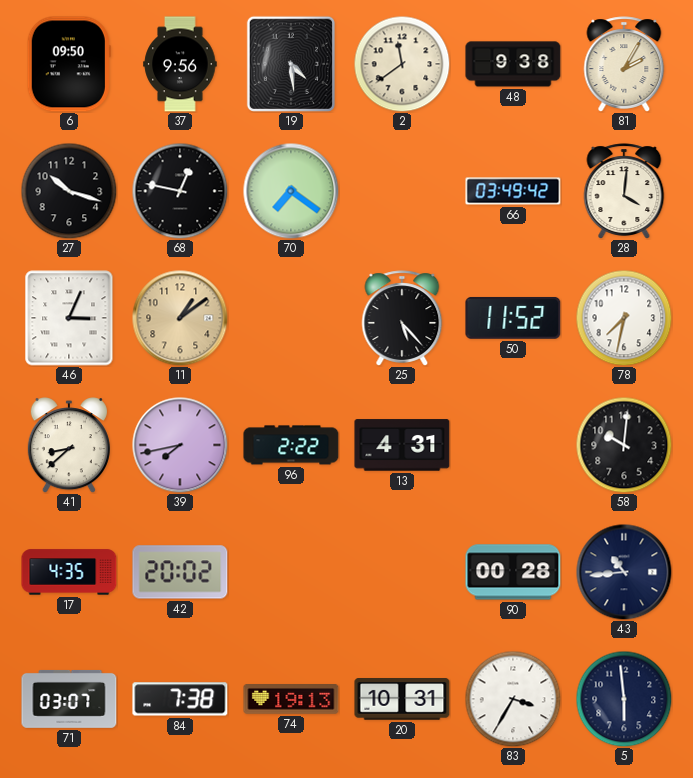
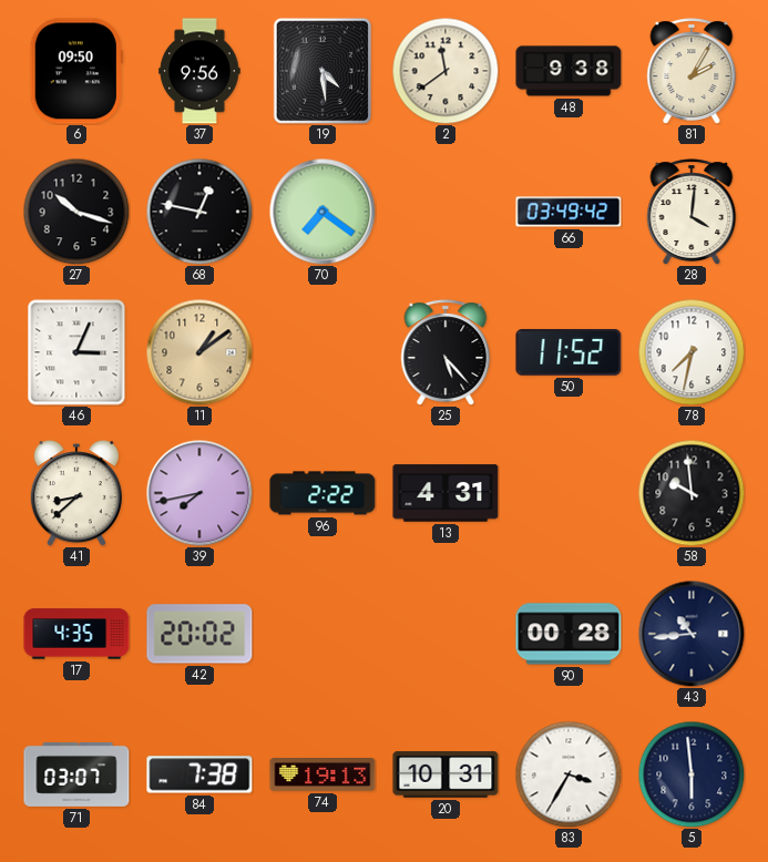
58: 10:01 -> 9:59 (692, 493)
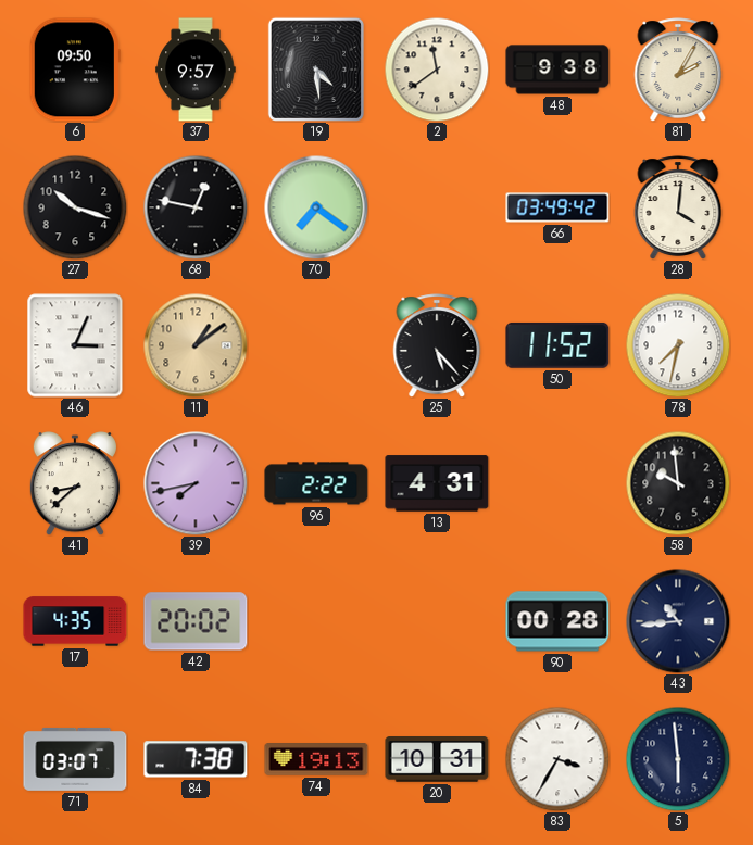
37: 9:56 -> 9:57 (196, 70)
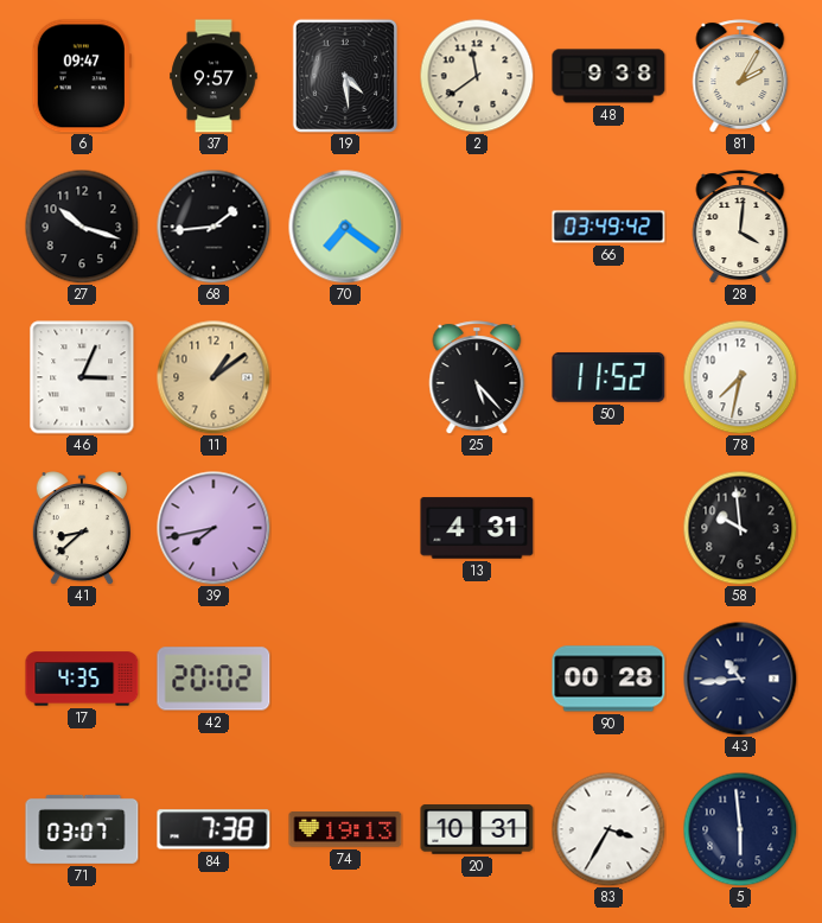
6: 09:50 -> 09:47 (82, 76)
68: 12:47 -> 1:44 (214, 227)
96: 2:22 -> none (316, 483)
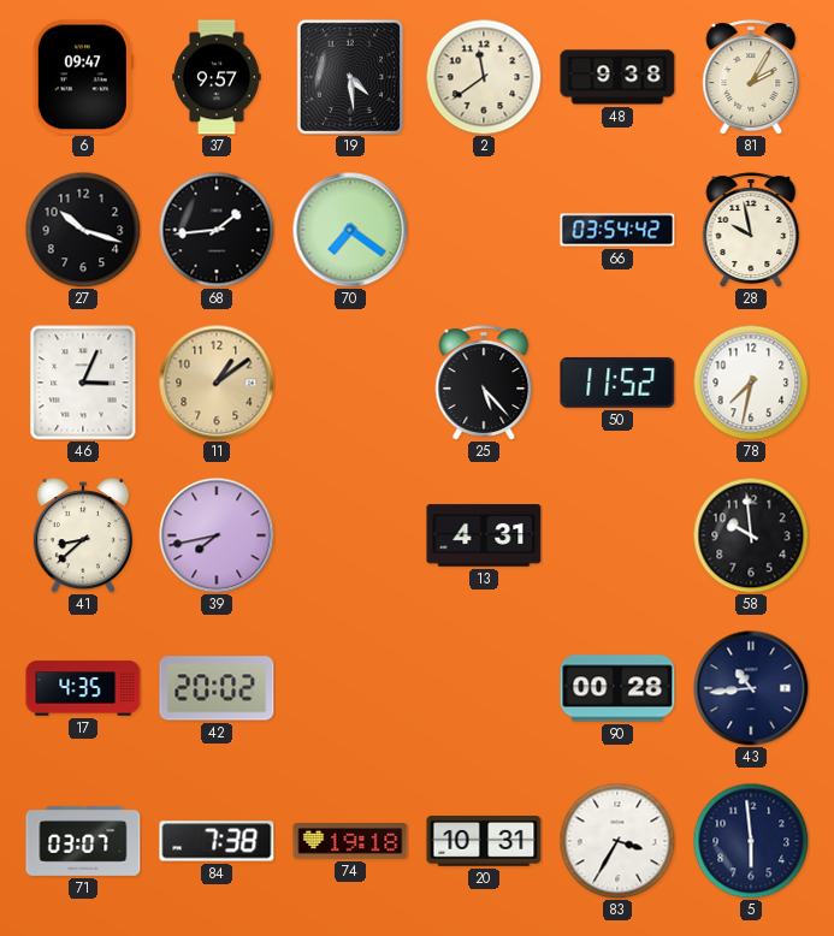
66: 03:49 -> 03:54 (617, 230)
28: 4:01 -> 9:58 (751, 230)
74: 19:13 -> 19:18 (350, 842)
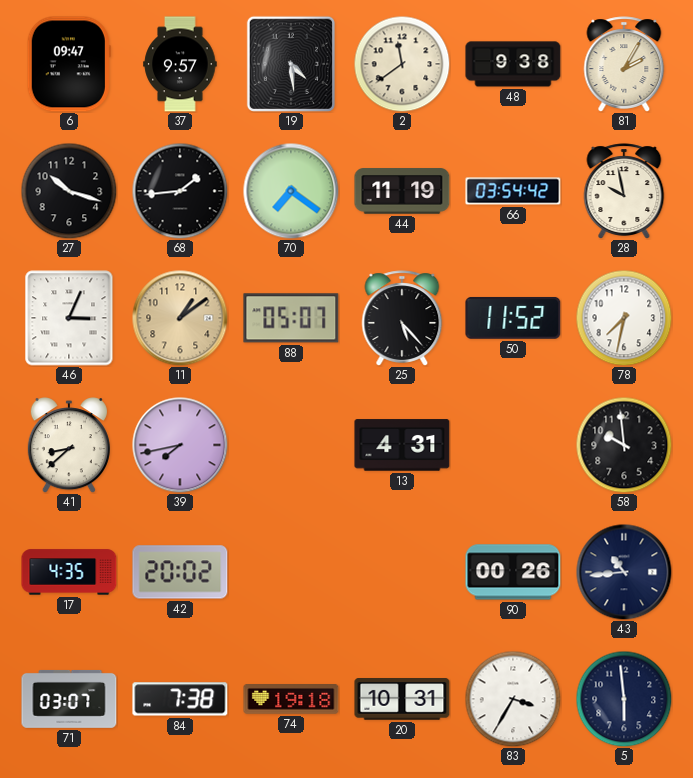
44: none -> 11:19 (402, 191)
88: none -> 05:07 (291, 318)
90: 00:28 -> 00:26 (513, 572)
